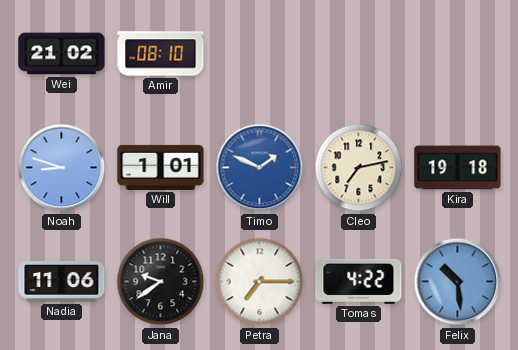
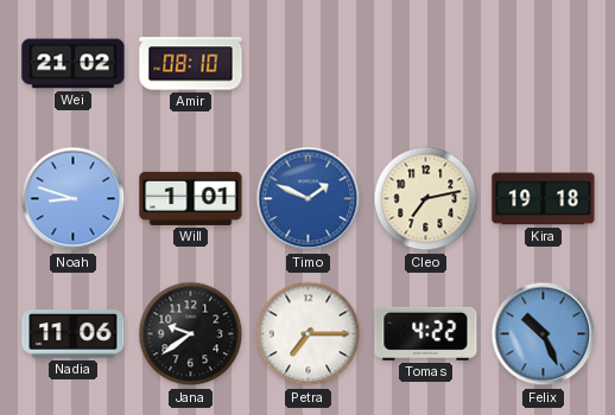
Felix: 10:29 -> 10:26 (544, 334)
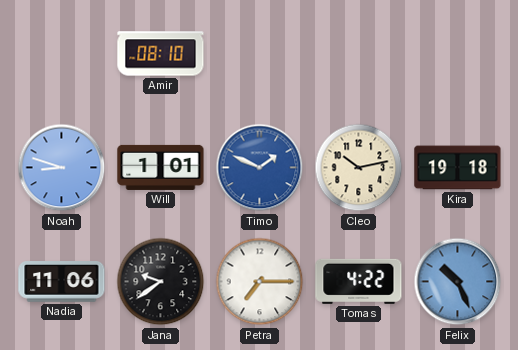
Wei: 21:02 -> none (74, 64)
Cleo: 7:13 -> 10:13 (359, 168)
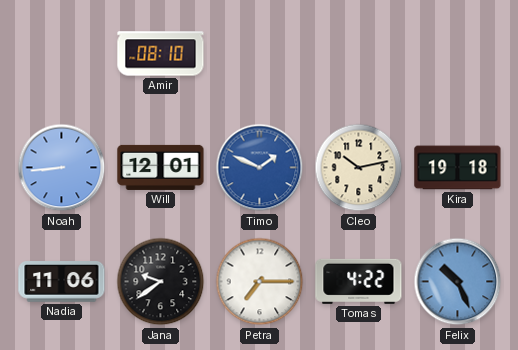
Noah: 8:48 -> 8:44 (62, 168)
Will: 1:01 -> 12:01 (161, 167)
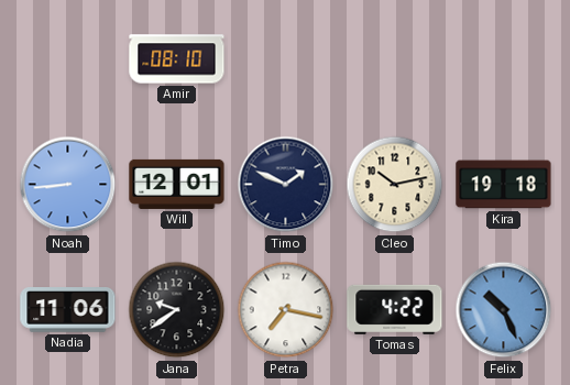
Timo dial: blue -> navy (286, 185)
Petra: 7:15 -> 7:17 (286, 310)
